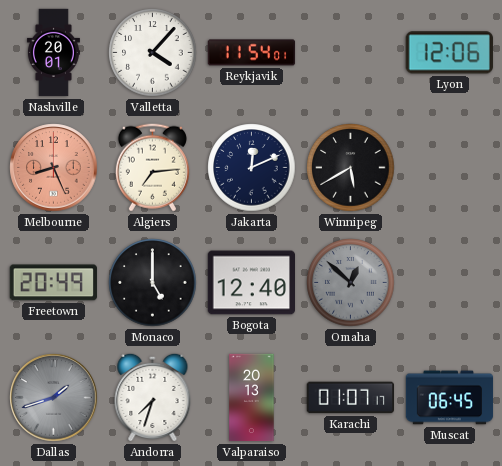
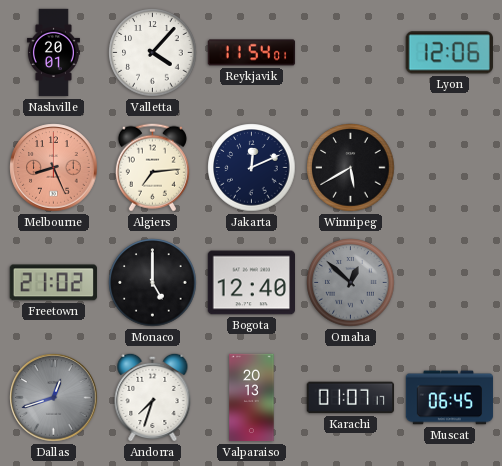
Freetown: 20:49 -> 21:02 (53, 283)
Dallas: 1:42 -> 12:42 (54, 398)
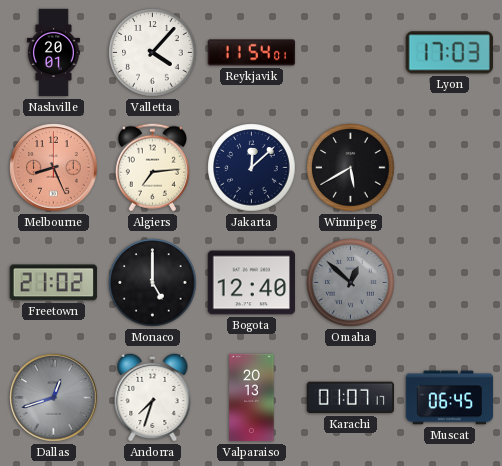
Lyon: 12:06 -> 17:03 (449, 53)
Jakarta: 12:11 -> 12:08 (252, 168)
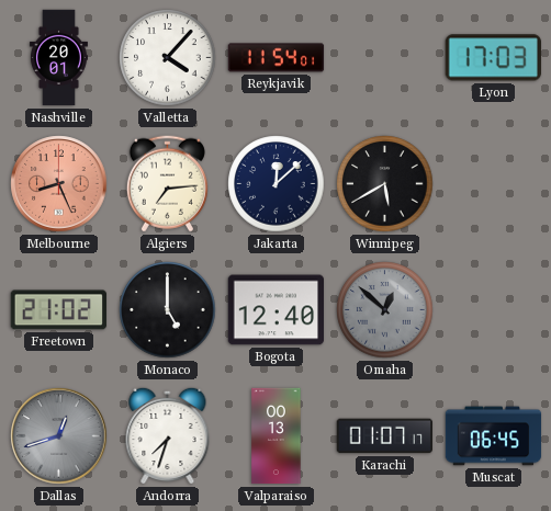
Valparaiso: 20:13 -> 00:13 (277, 436)
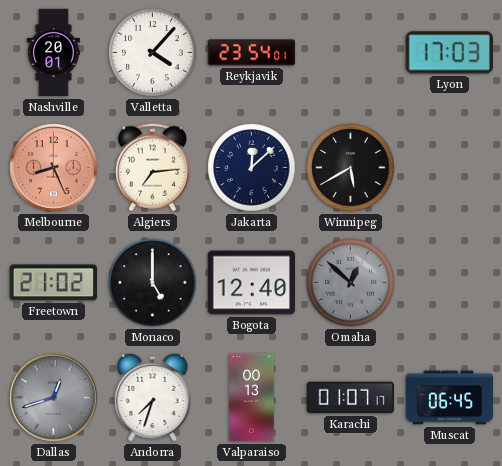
Reykjavik: 11:54 -> 23:54 (252, 53)
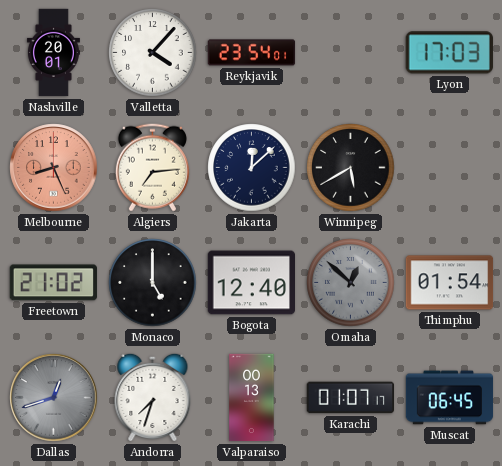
Thimphu: none -> 01:54 (450, 283)
